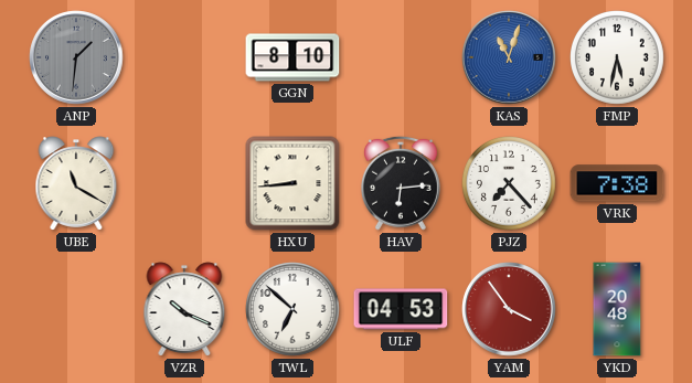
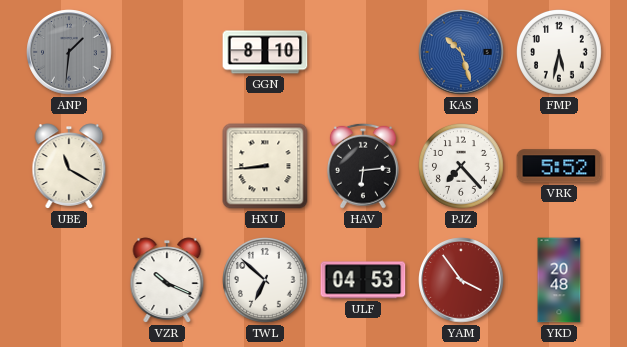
KAS: 11:03 -> 10:27 (461, 52)
VRK: 7:38 -> 5:52 (559, 166)
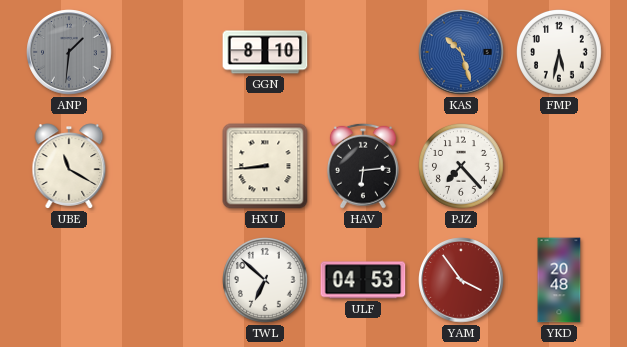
VRK: 5:52 -> none (559, 166)
VZR: 10:19 -> none (167, 280)
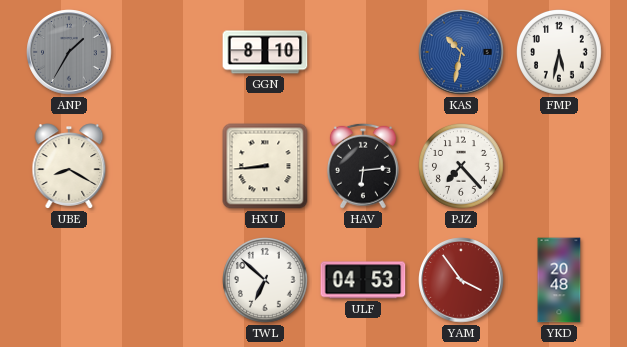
ANP: 1:31 -> 1:35 (69, 52)
KAS: 10:27 -> 10:32 (461, 52)
UBE: 11:20 -> 8:20 (69, 166)
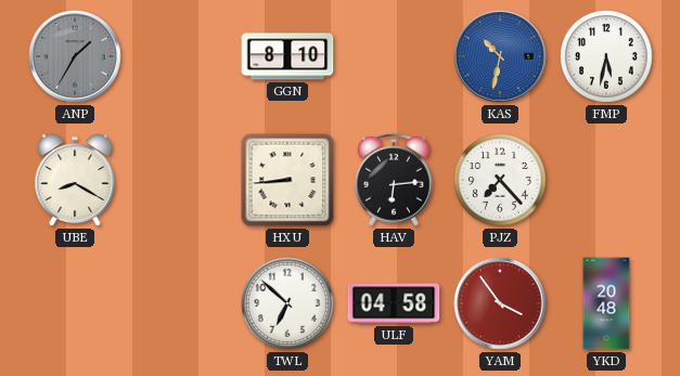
ULF: 04:53 -> 04:58 (394, 303)
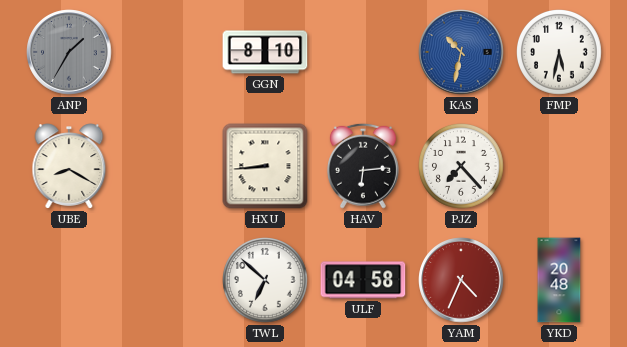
YAM: 3:54 -> 4:34 (461, 280)
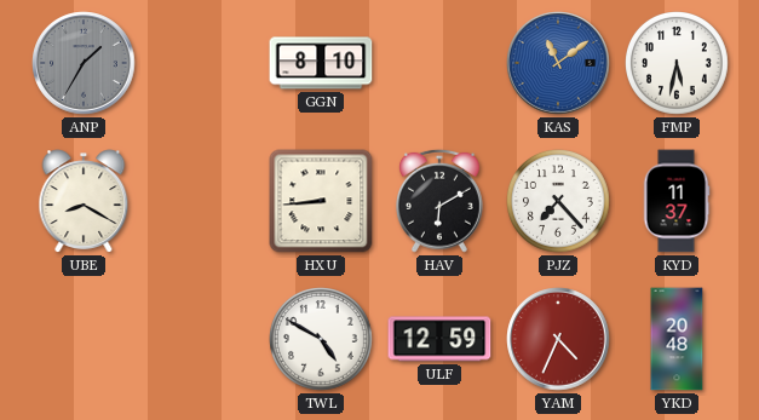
KAS: 10:32 -> 11:09 (558, 63)
HAV: 6:14 -> 6:10 (441, 201)
KYD: none -> 11:37 (677, 201)
TWL: 6:52 -> 4:50 (322, 340)
ULF: 04:58 -> 12:59 (439, 339)
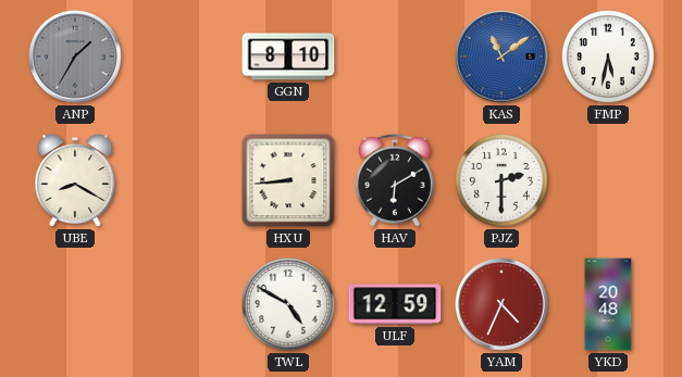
PJZ: 7:23 -> 2:30 (503, 181)
KYD: 11:37 -> none (677, 201)
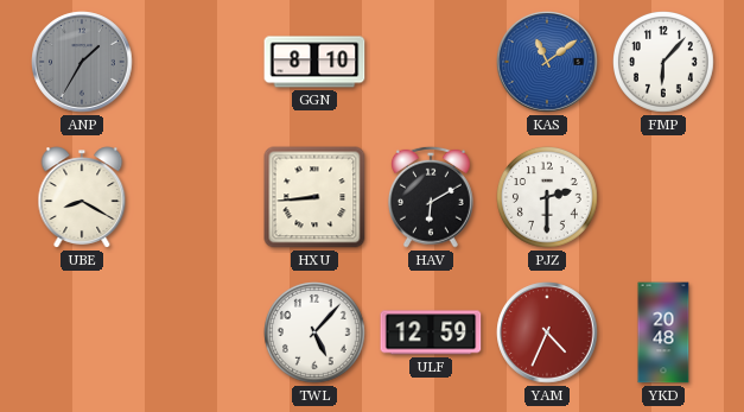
FMP: 5:32 -> 6:07 (664, 63)
TWL: 4:50 -> 5:07 (316, 334)
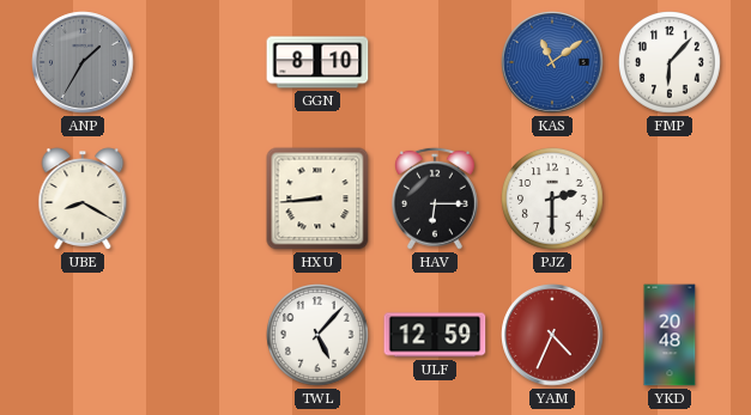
HAV: 6:10 -> 6:15 (436, 199)
